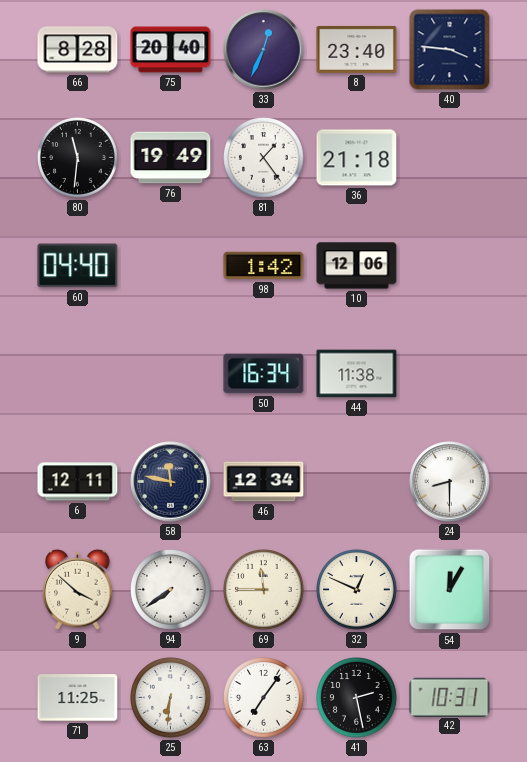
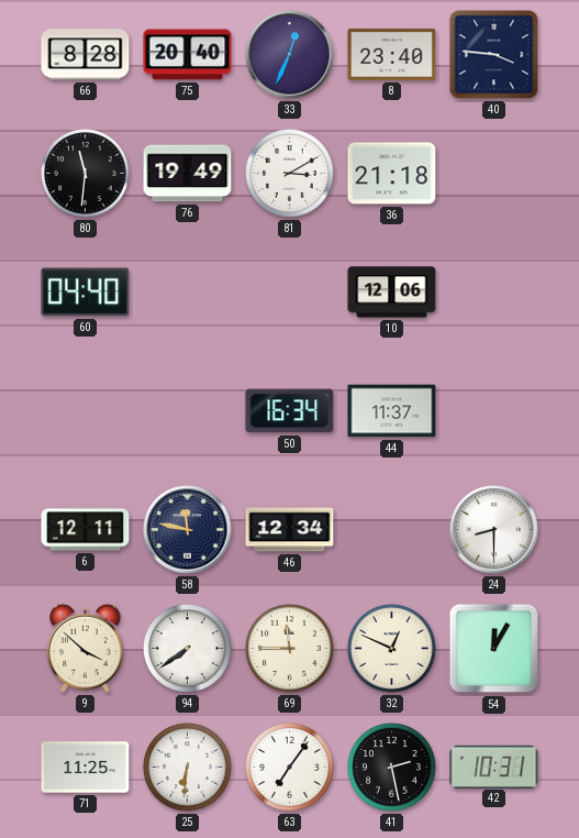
81: 1:24 -> 3:10 (290, 174)
98: 1:42 -> none (264, 266)
44: 11:38 -> 11:37 (392, 411)
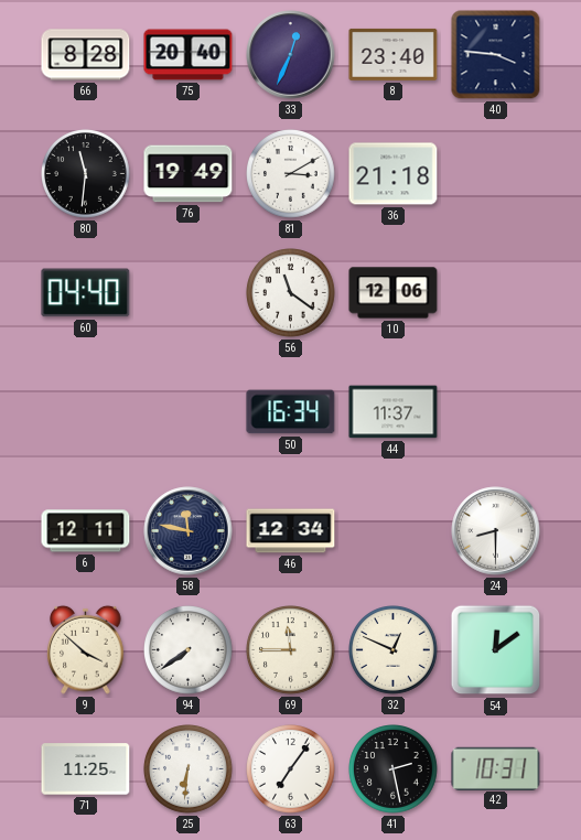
56: none -> 11:21 (291, 293)
54: 12:05 -> 12:09 (496, 650)
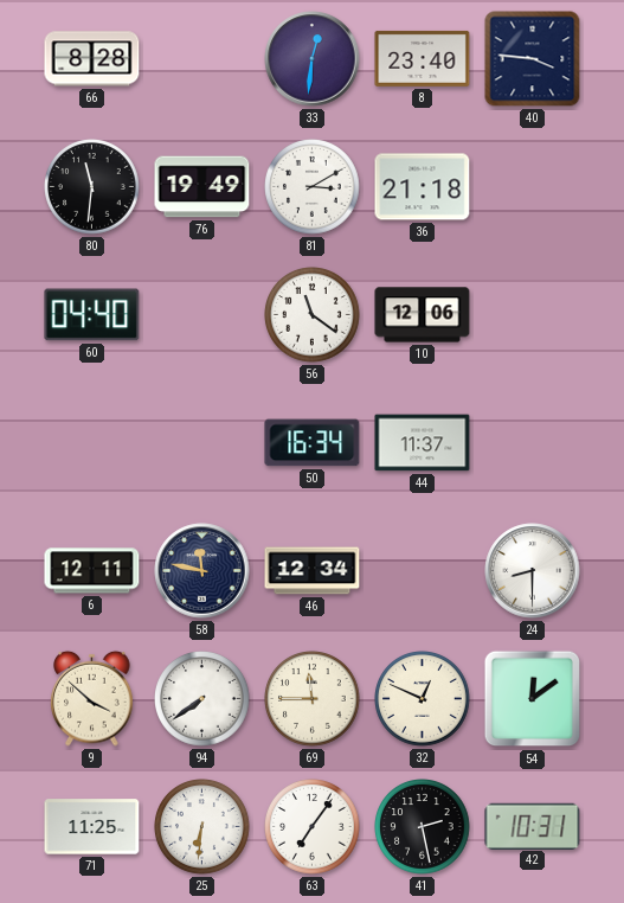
75: 20:40 -> none (189, 55)
33: 12:34 -> 12:31 (313, 59)
